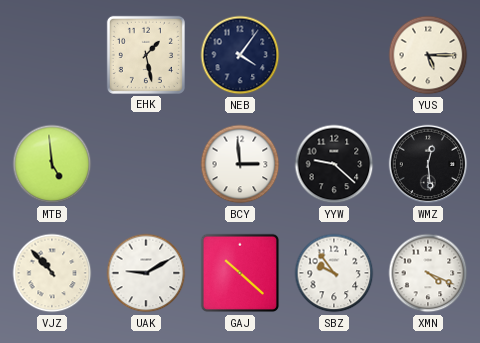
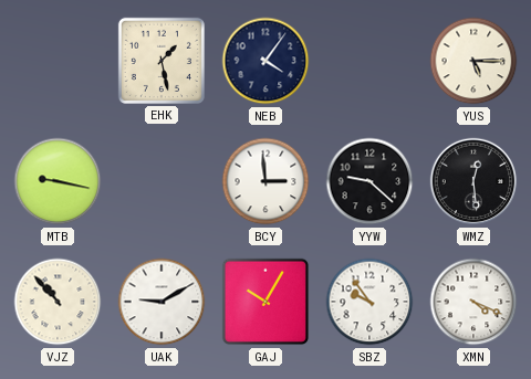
MTB: 4:59 -> 9:17 (58, 181)
GAJ: 10:22 -> 10:05 (265, 302)
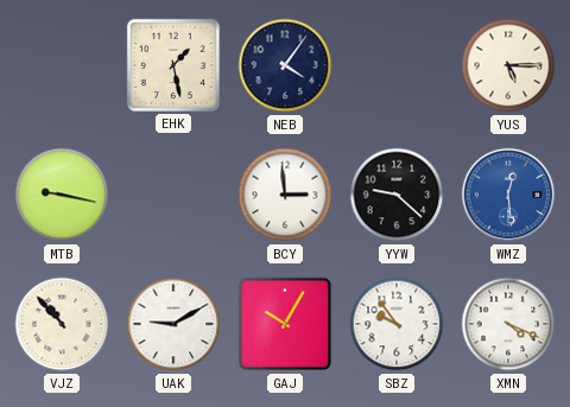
WMZ dial: black -> blue (508, 195)
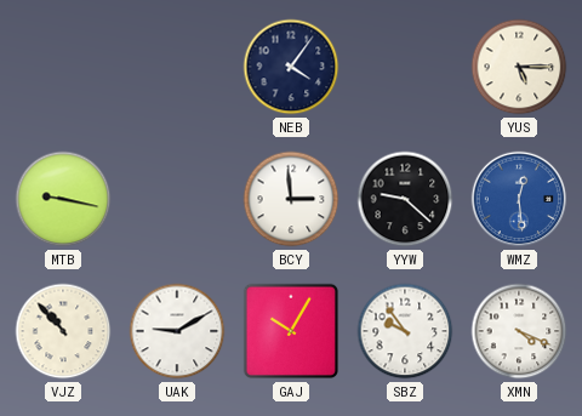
EHK: 1:28 -> none (173, 65)
